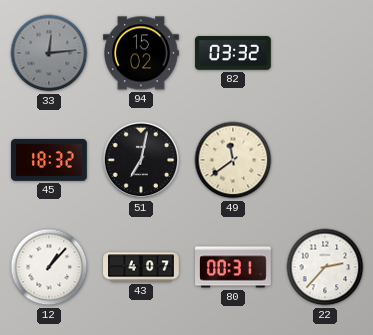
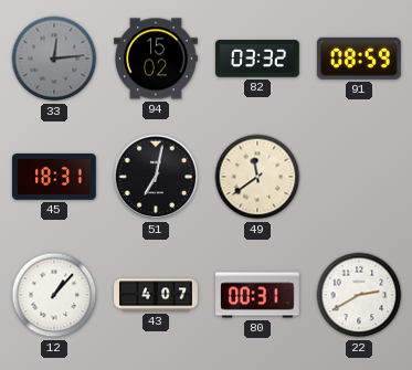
91: none -> 08:59 (359, 59)
45: 18:32 -> 18:31 (55, 177)
22: 2:37 -> 2:40 (359, 295)
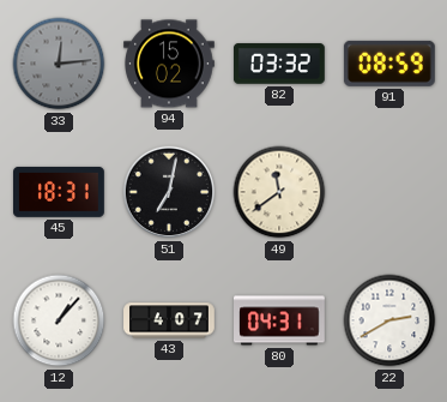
80: 00:31 -> 04:31 (280, 320)
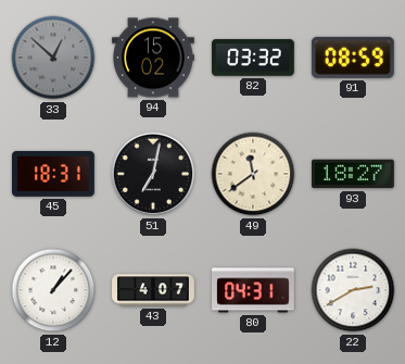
33: 12:14 -> 12:52 (53, 58)
93: none -> 18:27 (354, 174)
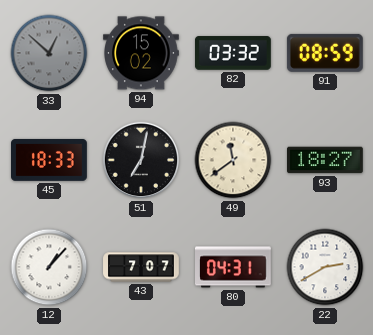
45: 18:31 -> 18:33 (50, 160)
43: 4:07 -> 7:07 (141, 267)
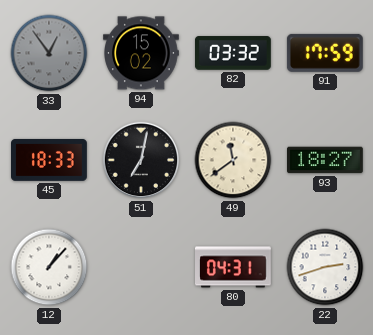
33: 12:52 -> 12:54 (49, 53)
91: 08:59 -> 17:59 (325, 53)
43: 7:07 -> none (141, 267)
22: 2:40 -> 2:42 (325, 267)
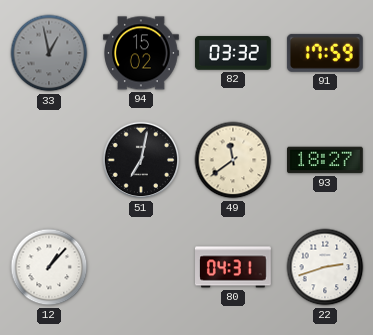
33: 12:54 -> 12:58 (49, 53)
45: 18:33 -> none (50, 160)
